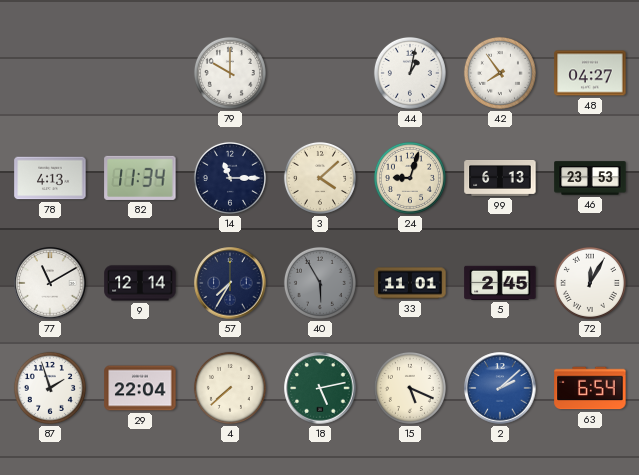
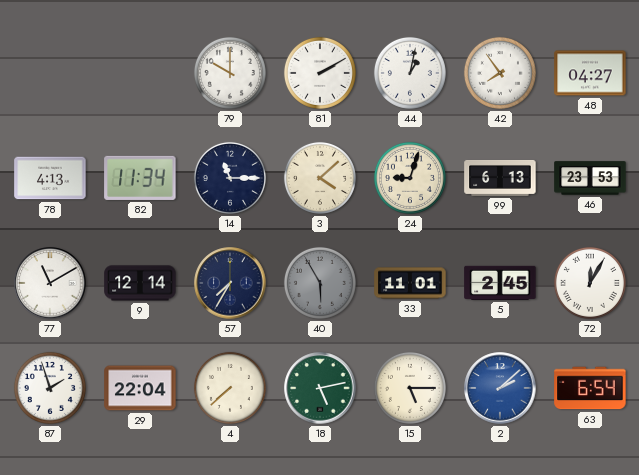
81: none -> 2:10 (320, 73)
15: 5:19 -> 5:15 (410, 388)
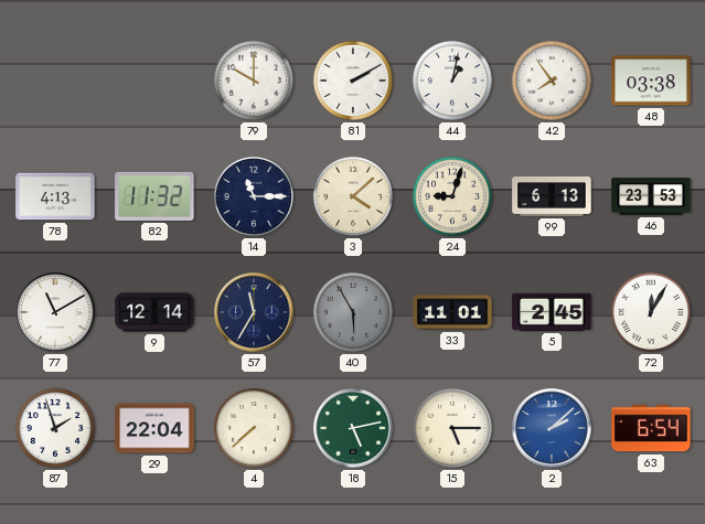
48: 04:27 -> 03:38 (651, 81)
82: 11:34 -> 11:32 (154, 196)
57: 7:35 -> 11:35 (254, 312)
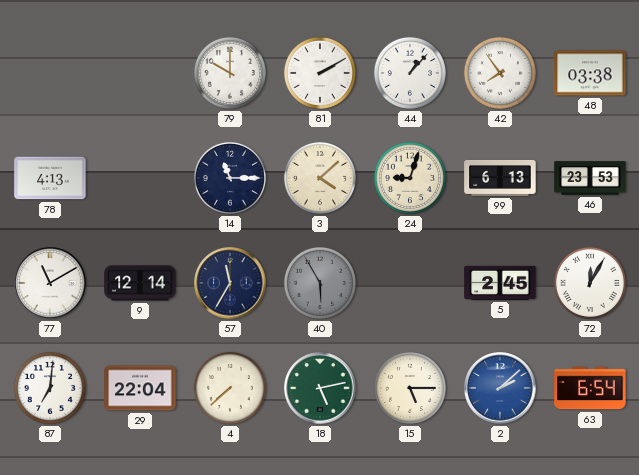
44: 1:02 -> 1:07 (410, 73)
82: 11:32 -> none (154, 196)
33: 11:01 -> none (452, 312)
87: 1:57 -> 7:01 (50, 388)
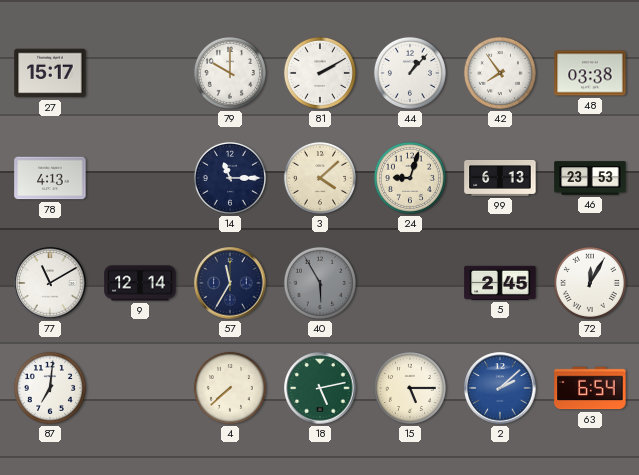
27: none -> 15:17 (50, 73)
29: 22:04 -> none (140, 388)
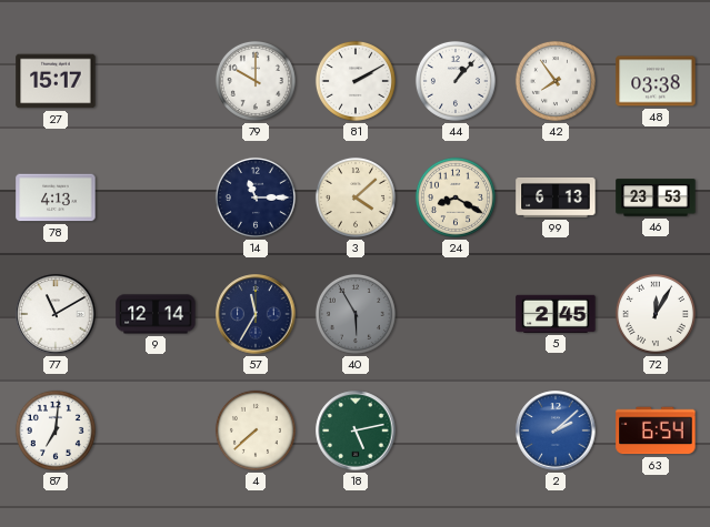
24: 9:03 -> 8:20 (456, 197)
15: 5:15 -> none (410, 388)
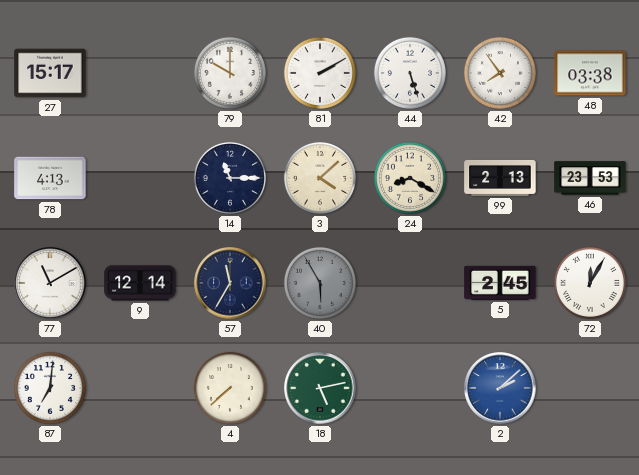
44: 1:07 -> 5:27 (410, 73)
99: 6:13 -> 2:13 (500, 178)
63: 6:54 -> none (656, 430)
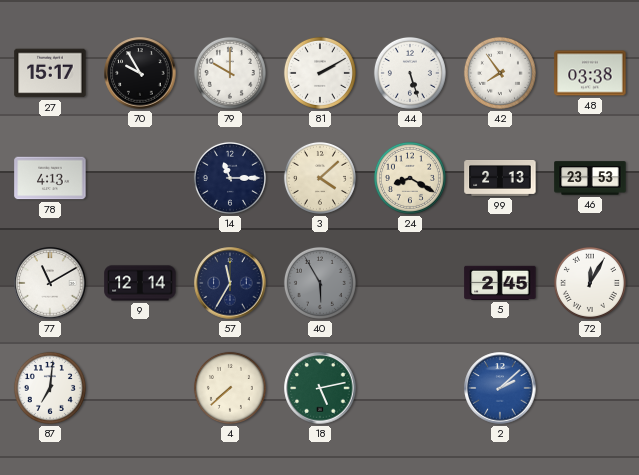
70: none -> 9:55 (140, 73)
